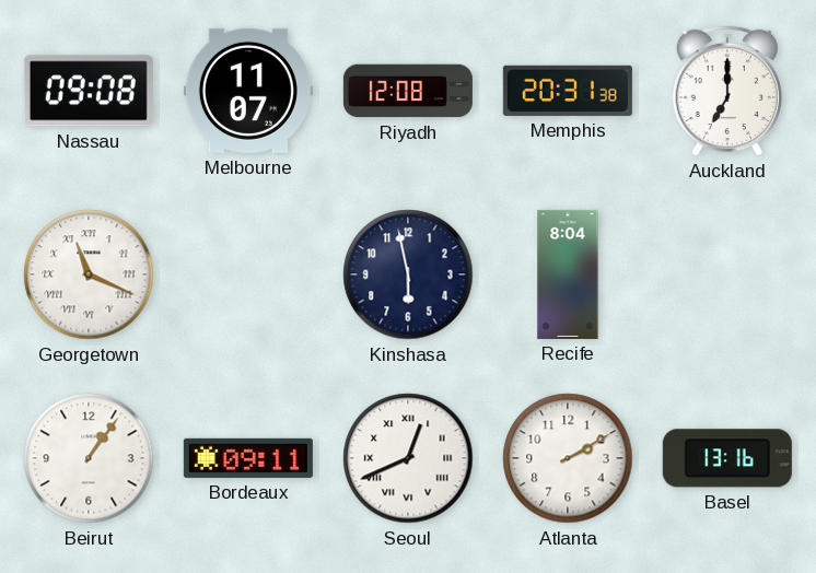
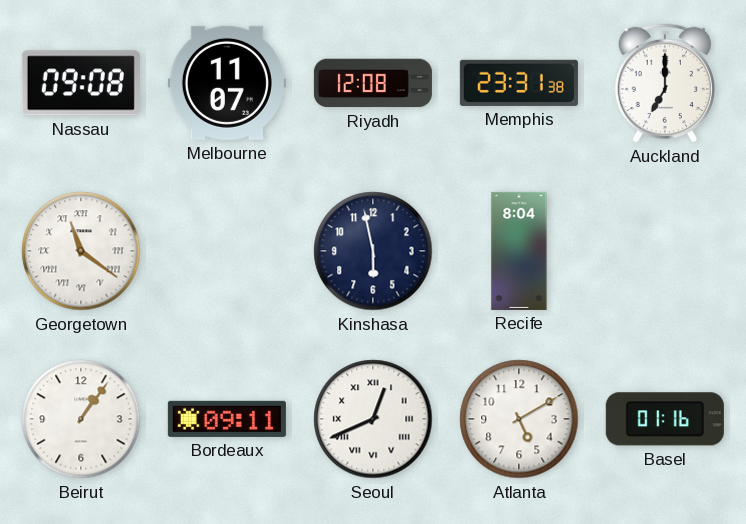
Memphis: 20:31 -> 23:31 (519, 83)
Georgetown: 11:19 -> 11:21 (81, 251)
Atlanta: 2:10 -> 5:10 (519, 419)
Basel: 13:16 -> 01:16 (665, 419)
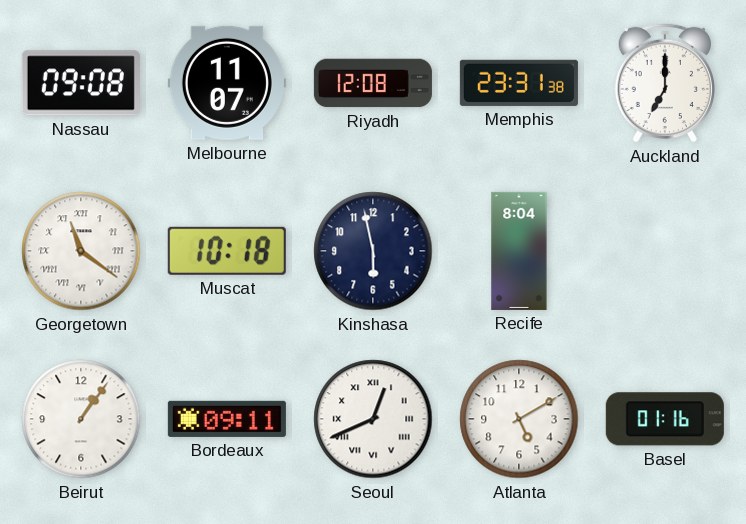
Muscat: none -> 10:18 (227, 251)
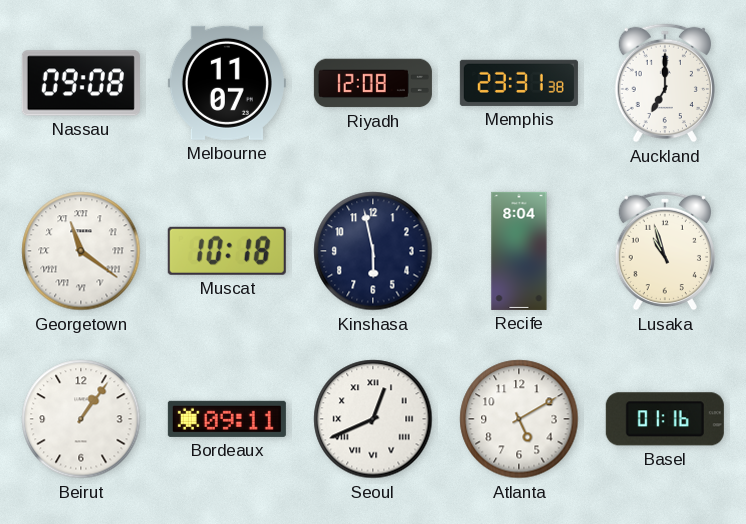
Lusaka: none -> 10:57 (665, 251)
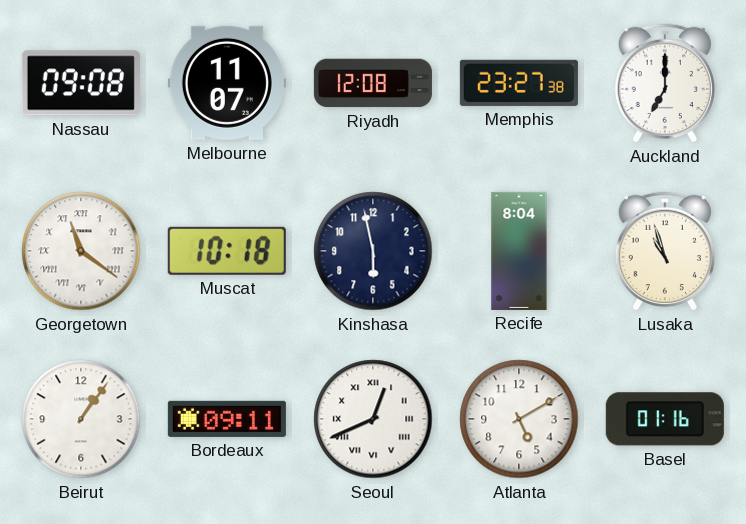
Memphis: 23:31 -> 23:27 (519, 83)
